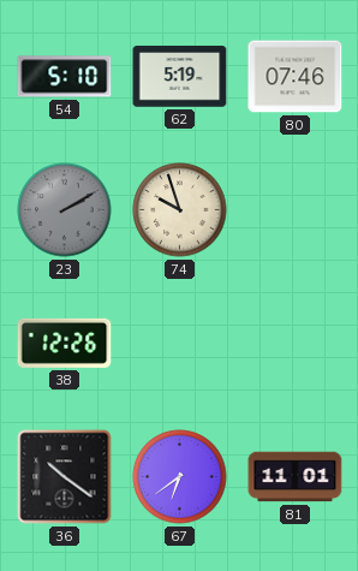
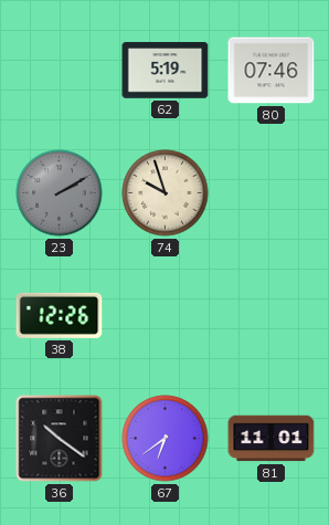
54: 5:10 -> none (65, 77)
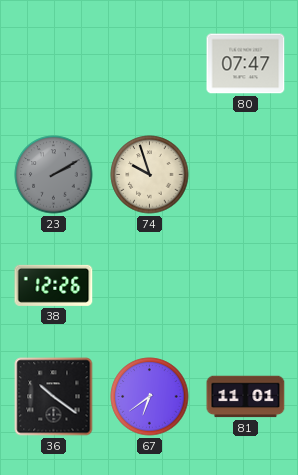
62: 5:19 -> none (166, 71)
80: 07:46 -> 07:47 (246, 64)
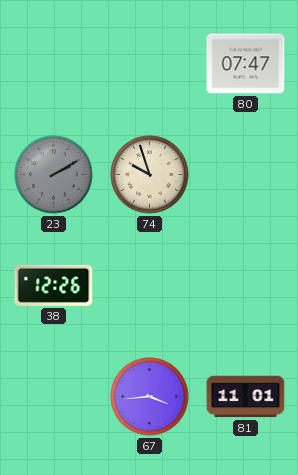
36: 10:21 -> none (54, 397)
67: 6:39 -> 3:44 (150, 397)
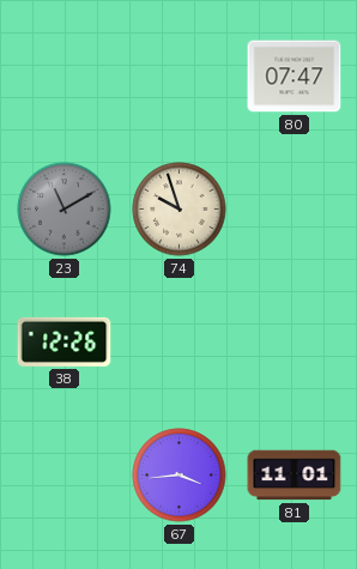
23: 2:10 -> 11:10 (65, 210)
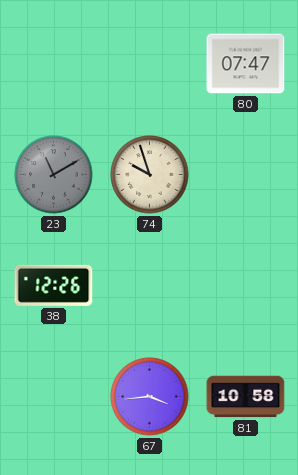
81: 11:01 -> 10:58 (246, 397)
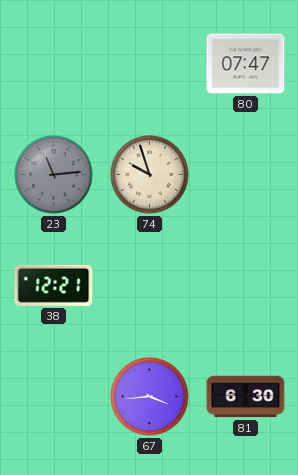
23: 11:10 -> 11:14 (54, 175)
38: 12:26 -> 12:21 (54, 285)
81: 10:58 -> 6:30 (246, 397)
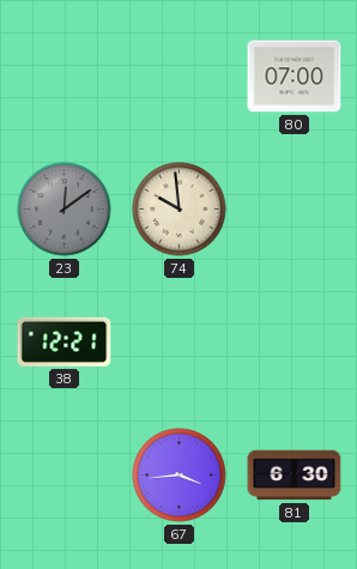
80: 07:47 -> 07:00 (295, 77)
23: 11:14 -> 12:09 (65, 210)
74: 9:57 -> 9:59 (180, 210)
